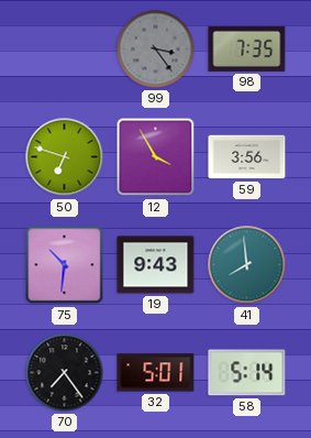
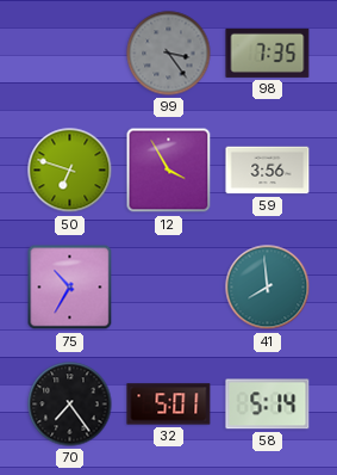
75: 10:31 -> 10:35 (70, 288)
19: 9:43 -> none (156, 265)
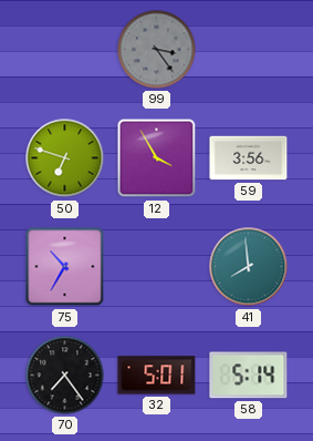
98: 7:35 -> none (268, 53)
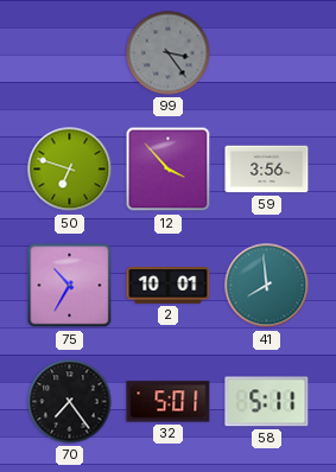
12: 3:55 -> 3:53 (169, 170)
2: none -> 10:01 (169, 286)
58: 5:14 -> 5:11 (267, 402)
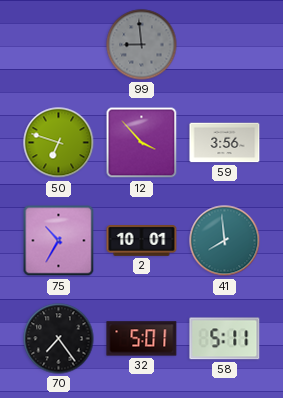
99: 3:24 -> 8:59 (142, 45)
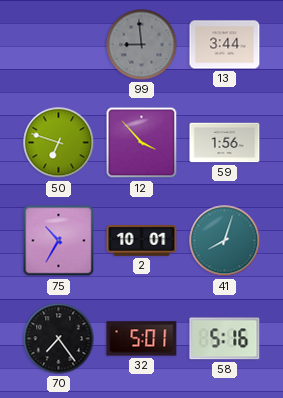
13: none -> 3:44 (225, 45)
59: 3:56 -> 1:56 (225, 143)
41: 7:59 -> 8:03 (225, 241)
58: 5:11 -> 5:16 (225, 339)
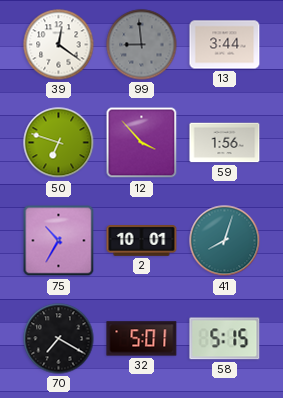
39: none -> 12:21 (59, 45)
70: 7:24 -> 7:20 (59, 339)
58: 5:16 -> 5:15 (225, 339)
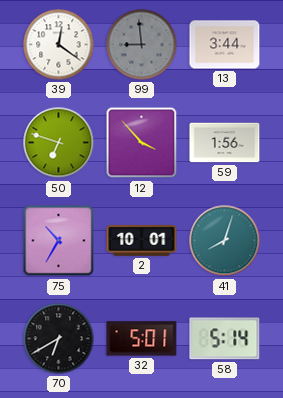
70: 7:20 -> 6:40 (59, 339)
58: 5:15 -> 5:14 (225, 339)
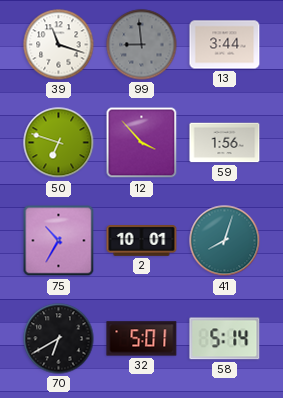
39: 12:21 -> 11:18 (59, 45)
